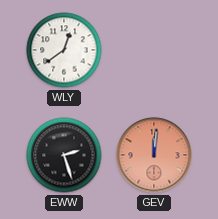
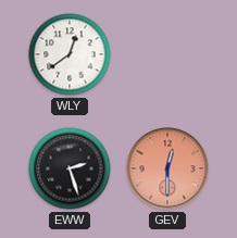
GEV: 12:01 -> 12:30 (167, 168)
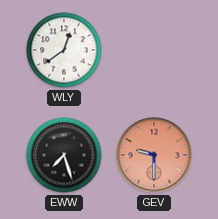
EWW: 2:27 -> 7:27 (64, 155)
GEV: 12:30 -> 9:30 (154, 155)
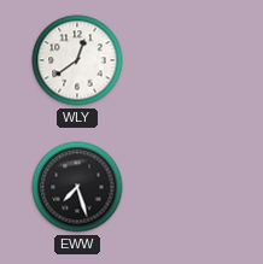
GEV: 9:30 -> none (154, 155)
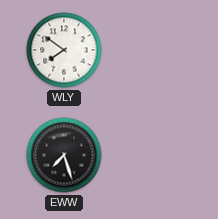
WLY: 12:39 -> 7:51 (64, 50)
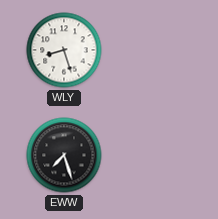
WLY: 7:51 -> 8:27 (64, 50)
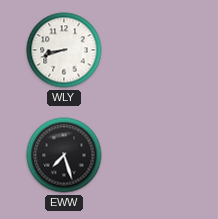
WLY: 8:27 -> 8:42 (64, 50)
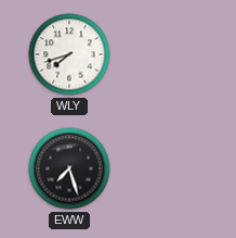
WLY: 8:42 -> 7:42 (69, 54)
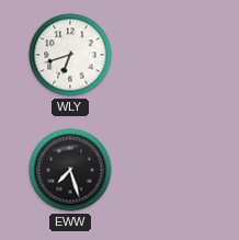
WLY: 7:42 -> 6:42 (70, 55)
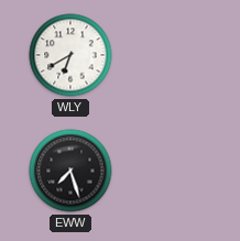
WLY: 6:42 -> 6:40 (70, 55)
